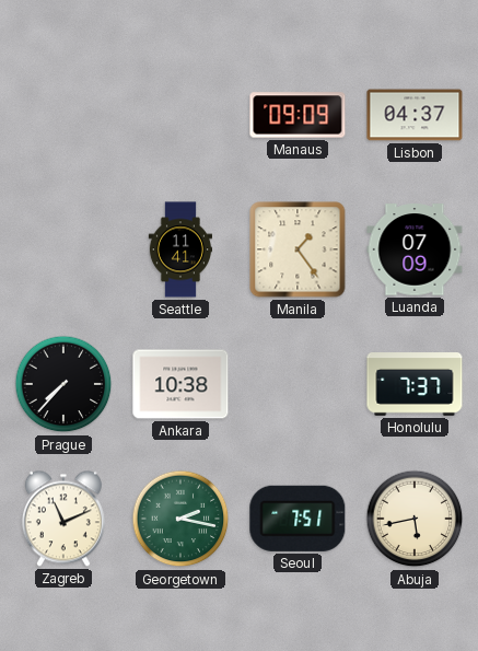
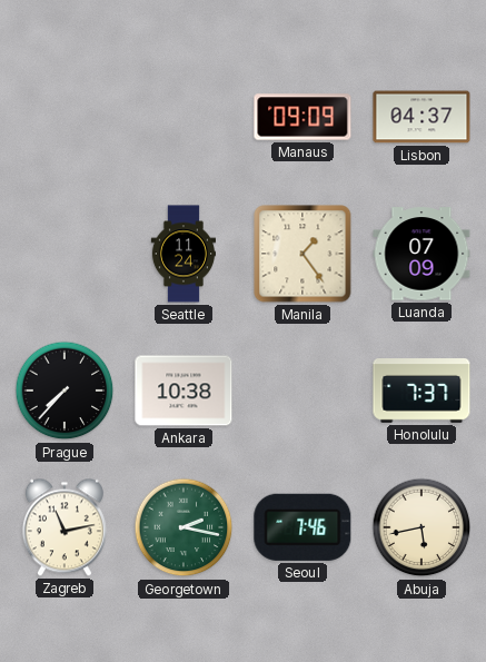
Seattle: 11:41 -> 11:24 (182, 254)
Zagreb: 11:11 -> 11:13 (65, 527)
Seoul: 7:51 -> 7:46 (302, 527)
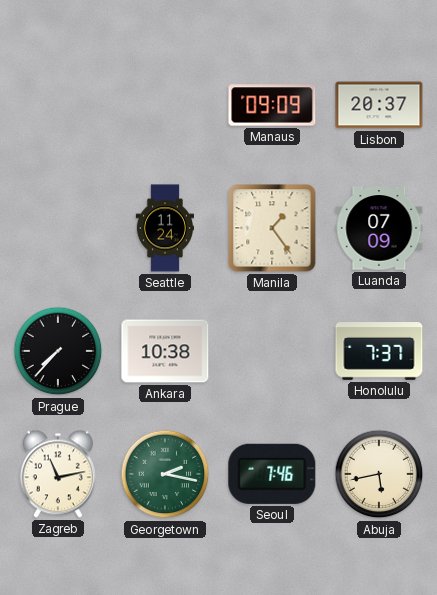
Lisbon: 04:37 -> 20:37 (379, 105)
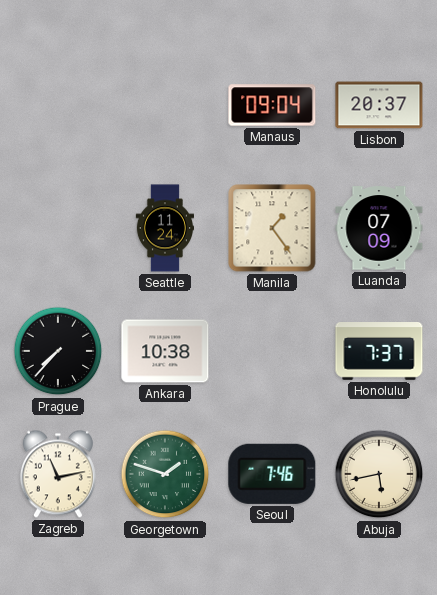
Manaus: 09:09 -> 09:04 (272, 105)
Georgetown: 2:17 -> 1:48 (165, 474)
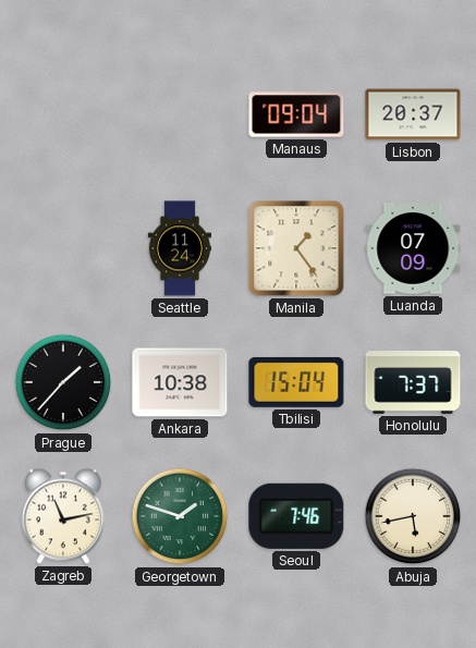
Prague: 7:37 -> 1:37 (63, 382)
Tbilisi: none -> 15:04 (296, 382)
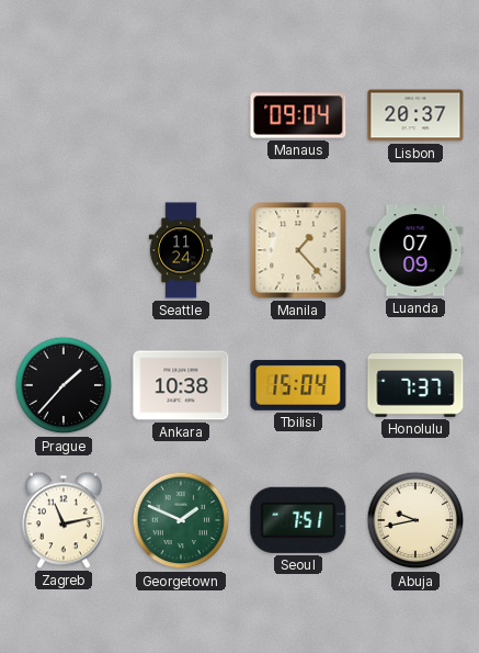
Manila: 1:24 -> 1:23 (298, 250)
Georgetown: 1:48 -> 1:49 (181, 520)
Seoul: 7:46 -> 7:51 (298, 520)
Abuja: 5:43 -> 9:43 (415, 520)
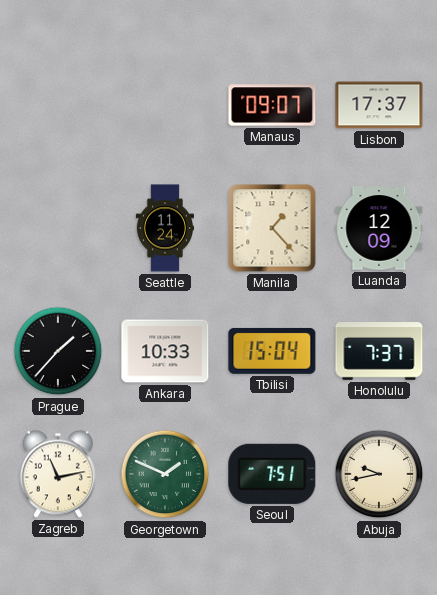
Manaus: 09:04 -> 09:07 (272, 105)
Lisbon: 20:37 -> 17:37 (379, 105)
Luanda: 07:09 -> 12:09 (379, 228)
Ankara: 10:38 -> 10:33 (165, 351)
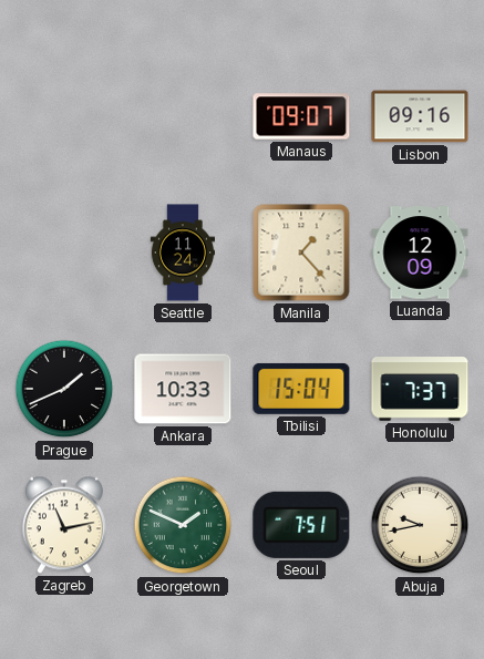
Lisbon: 17:37 -> 09:16 (420, 116)
Prague: 1:37 -> 1:41 (64, 389)
